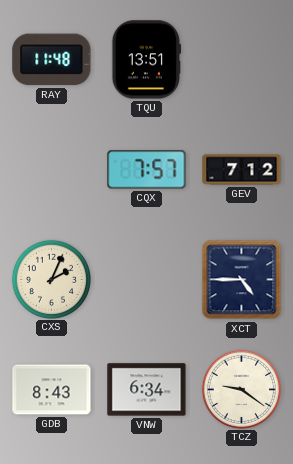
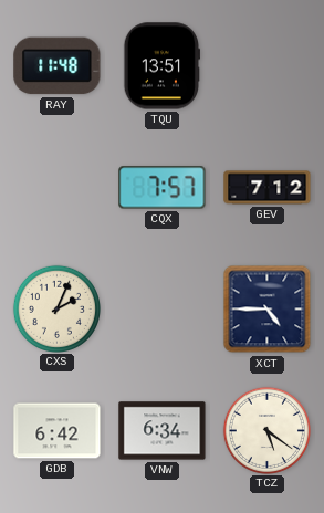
GDB: 8:43 -> 6:42 (58, 431)
TCZ: 9:21 -> 5:21 (266, 430)
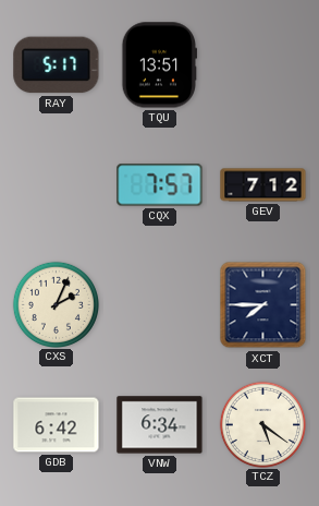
RAY: 11:48 -> 5:17 (57, 65)
XCT: 4:45 -> 7:45 (263, 305)
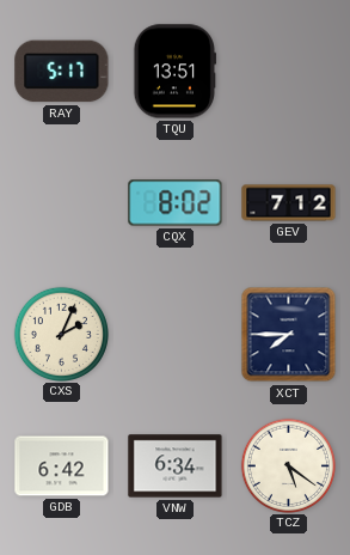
CQX: 7:57 -> 8:02 (176, 203)
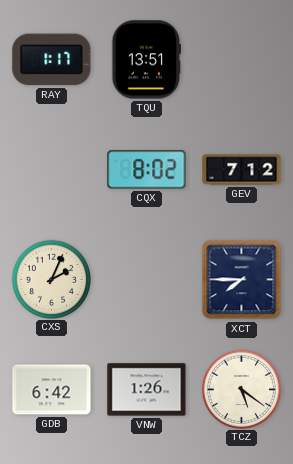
RAY: 5:17 -> 1:17 (52, 60)
VNW: 6:34 -> 1:26 (147, 390)
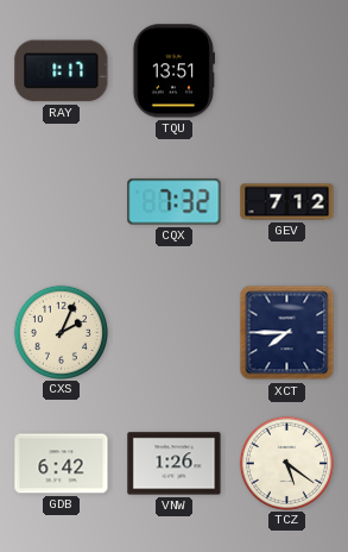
CQX: 8:02 -> 7:32 (175, 202)
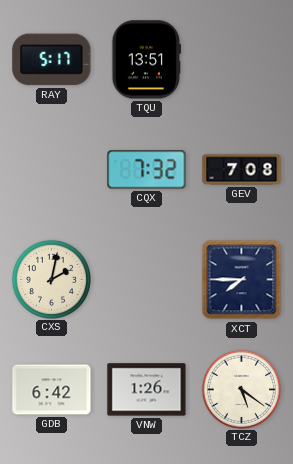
RAY: 1:17 -> 5:17 (52, 60)
GEV: 7:12 -> 7:08 (242, 170)
CXS: 2:04 -> 2:02 (51, 279)
